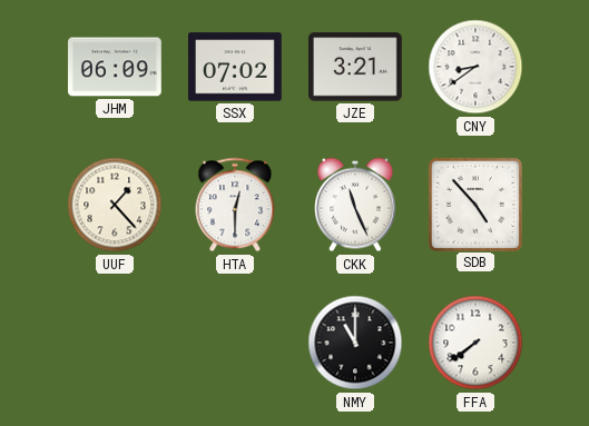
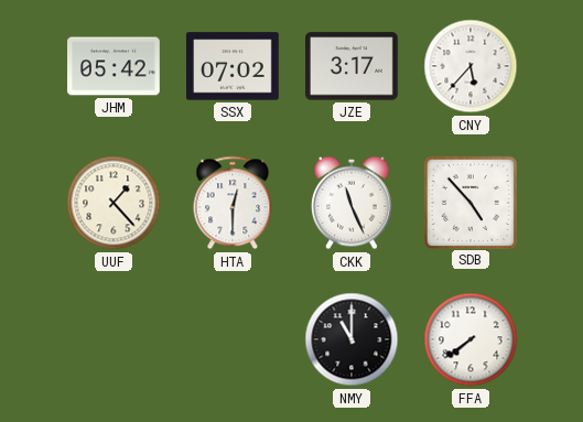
JHM: 06:09 -> 05:42 (115, 66)
JZE: 3:21 -> 3:17 (353, 66)
CNY: 8:39 -> 5:37 (471, 66)
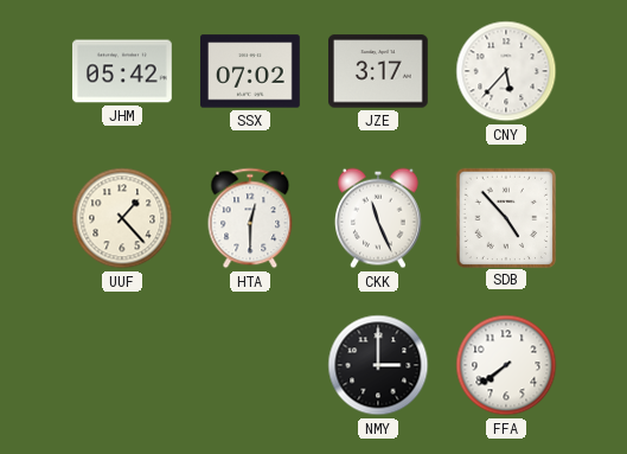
NMY: 11:00 -> 3:00 (378, 365)
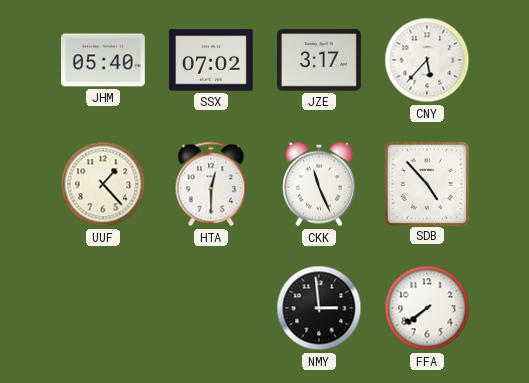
JHM: 05:42 -> 05:40 (104, 60)
NMY: 3:00 -> 2:59 (319, 308)
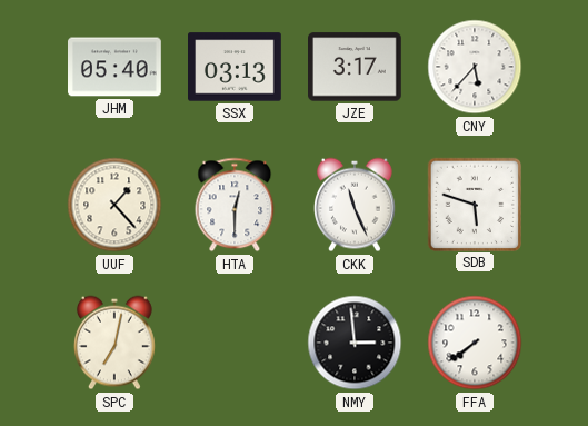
SSX: 07:02 -> 03:13 (236, 67)
SDB: 4:53 -> 5:48 (474, 204)
SPC: none -> 7:02 (116, 343)
